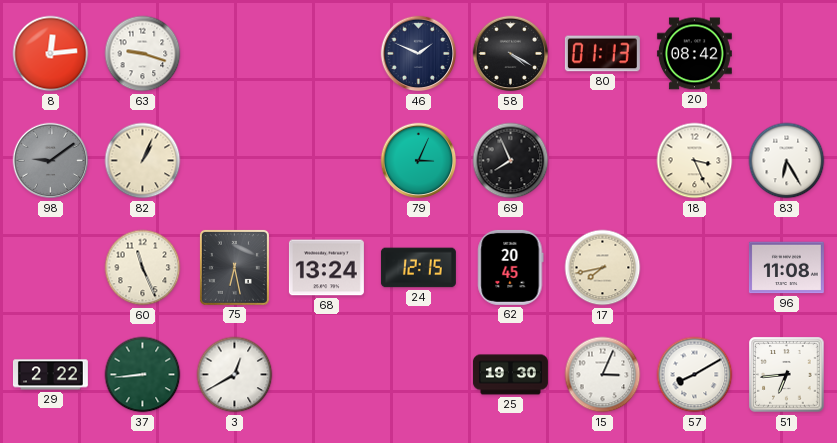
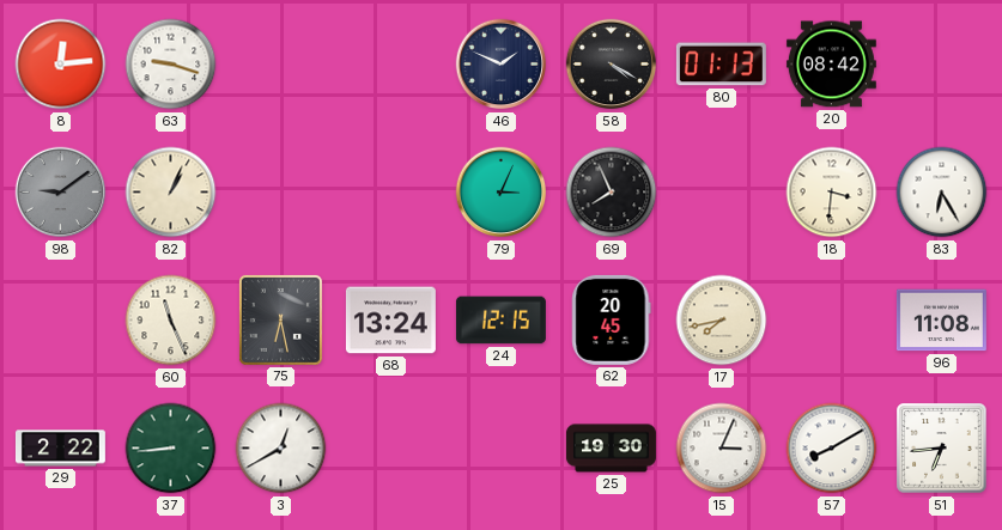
18: 3:26 -> 3:31 (832, 193)
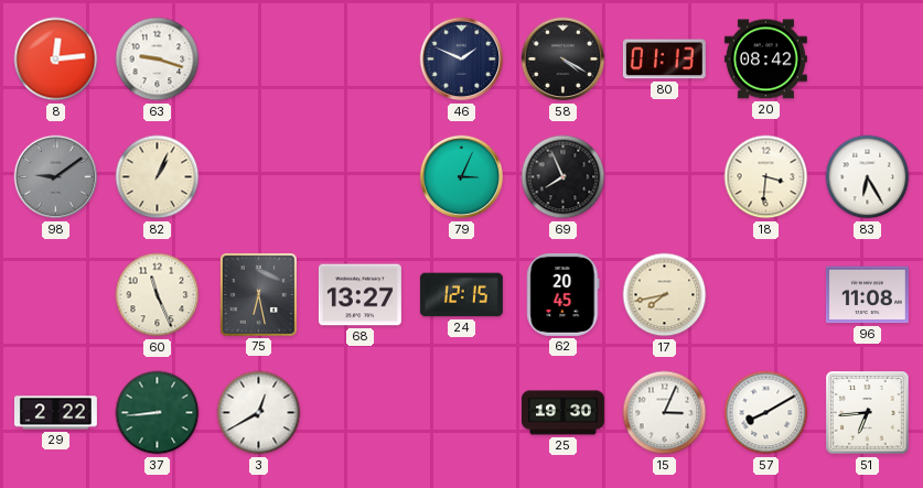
68: 13:24 -> 13:27 (359, 295)
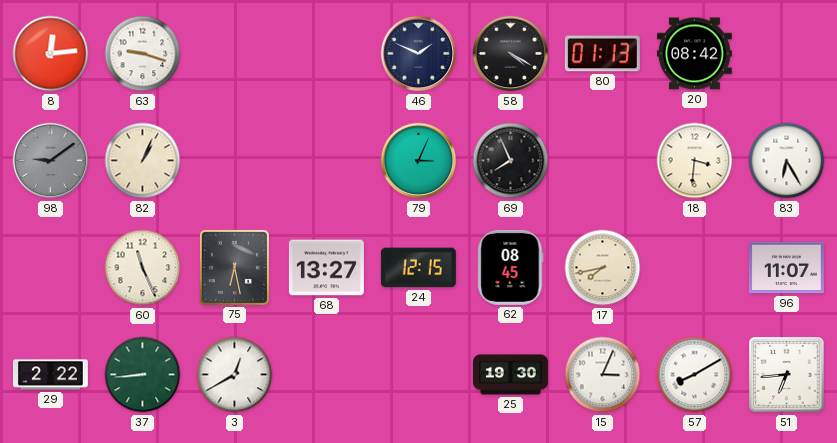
62: 20:45 -> 08:45 (511, 267)
96: 11:08 -> 11:07 (786, 268)
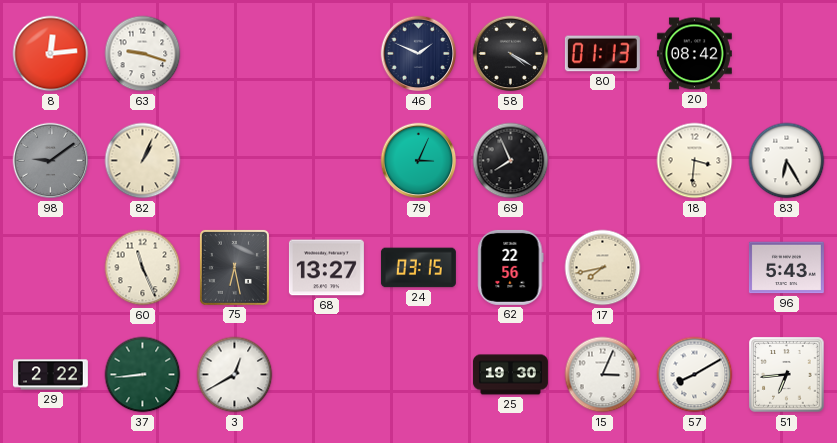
24: 12:15 -> 03:15 (418, 268)
62: 08:45 -> 22:56 (511, 267)
96: 11:07 -> 5:43 (786, 268)
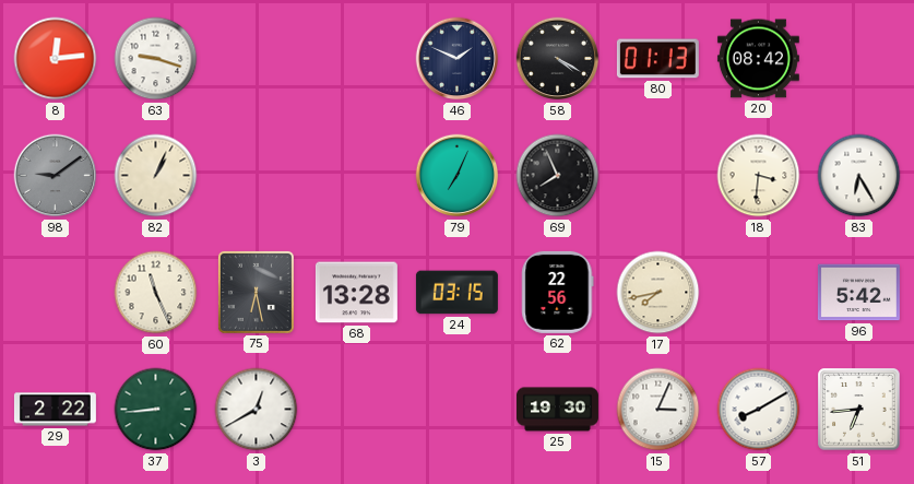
79: 3:04 -> 7:04 (458, 176)
68: 13:27 -> 13:28 (356, 293)
96: 5:43 -> 5:42 (858, 293)
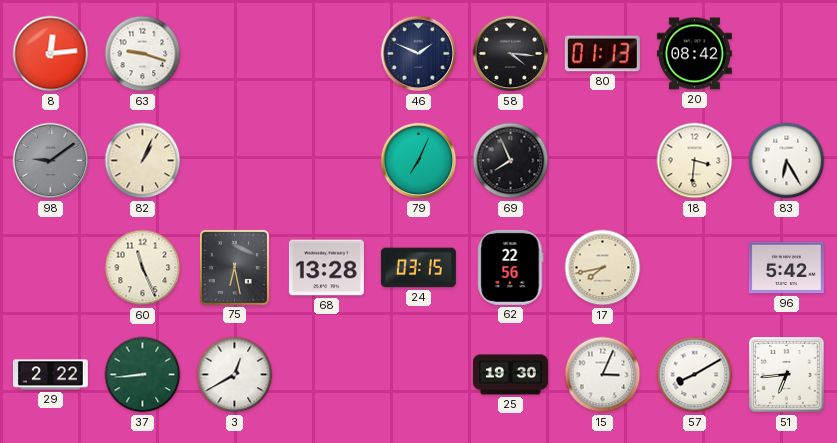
58: 4:20 -> 4:16 (511, 54)
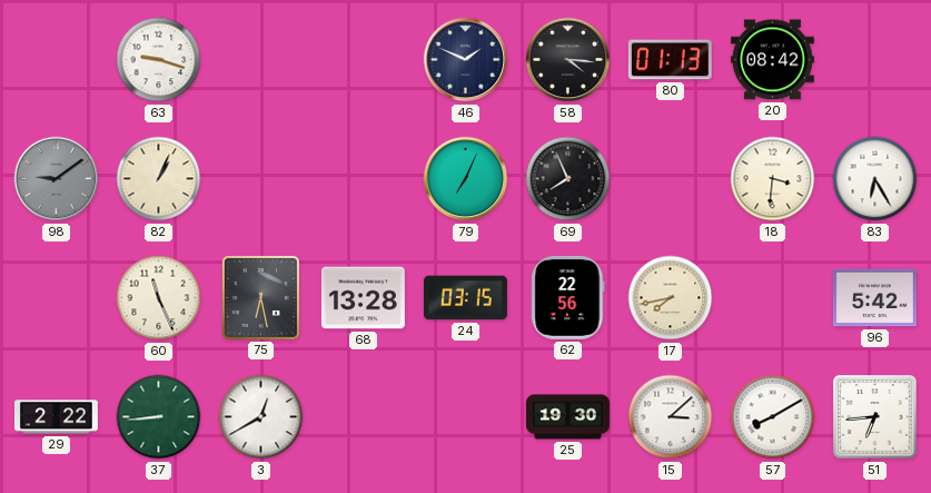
8: 12:14 -> none (51, 54)
15: 3:04 -> 3:08 (671, 417)
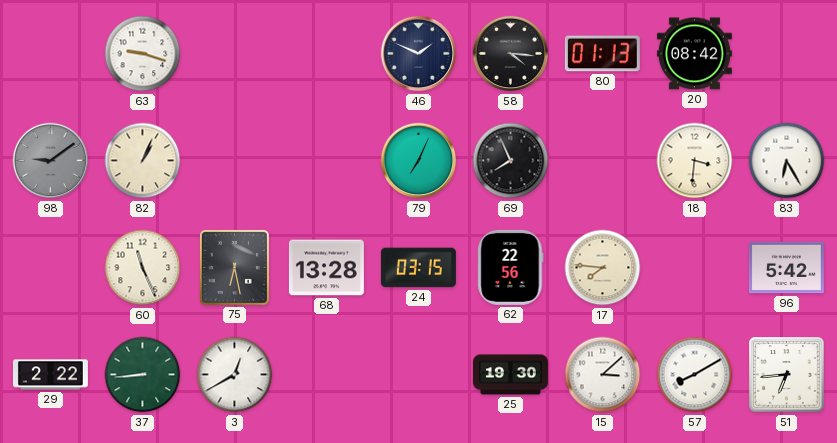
17: 7:43 -> 7:46 (603, 268)
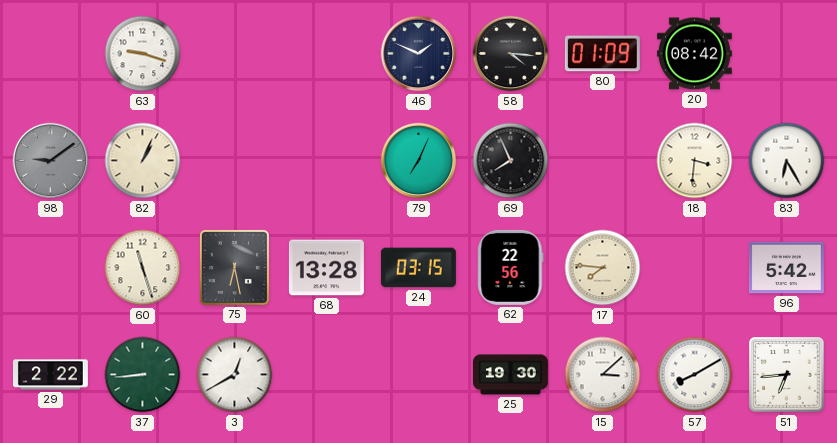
80: 01:13 -> 01:09 (602, 54)
60: 11:26 -> 11:27 (143, 268)
